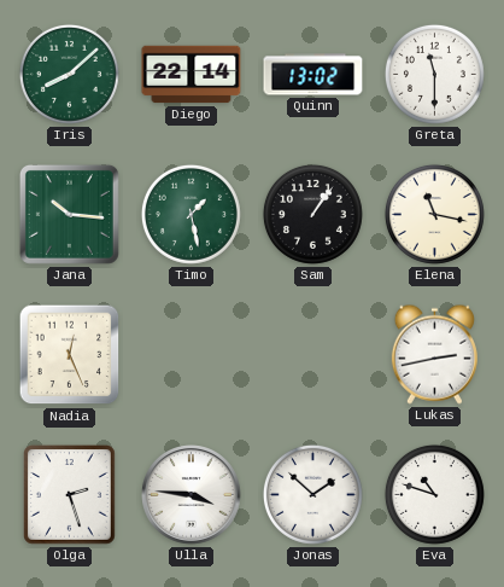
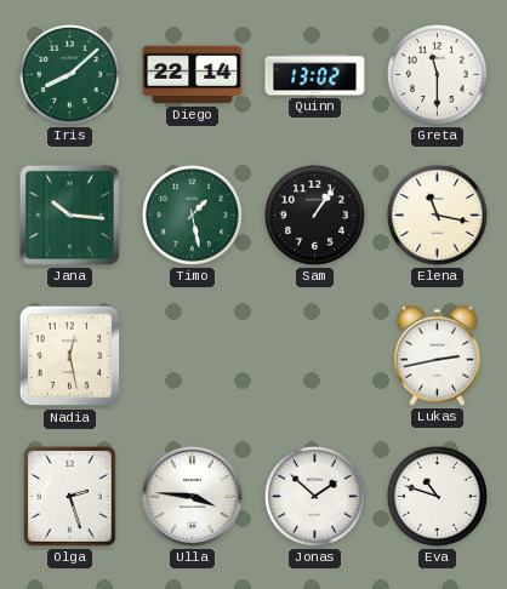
Nadia: 12:26 -> 12:28 (70, 356)
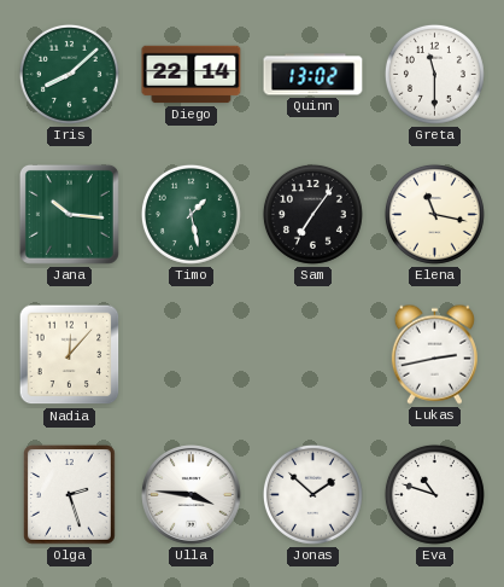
Sam: 1:06 -> 7:06 (312, 214)
Nadia: 12:28 -> 12:07 (70, 355)
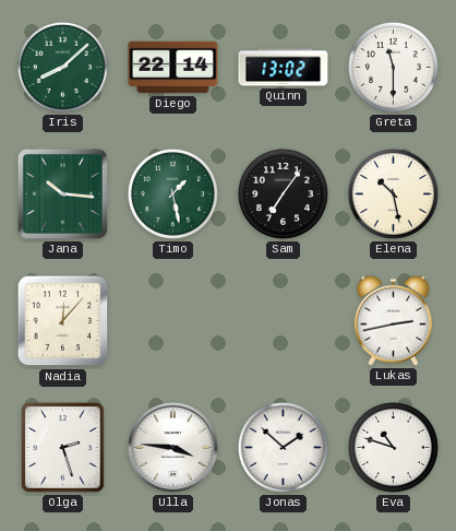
Elena: 11:17 -> 10:28 (393, 193)
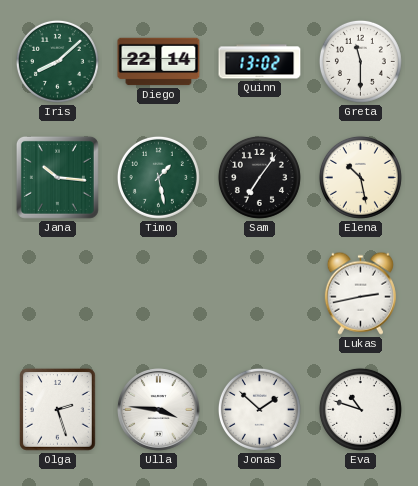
Nadia: 12:07 -> none (63, 321)
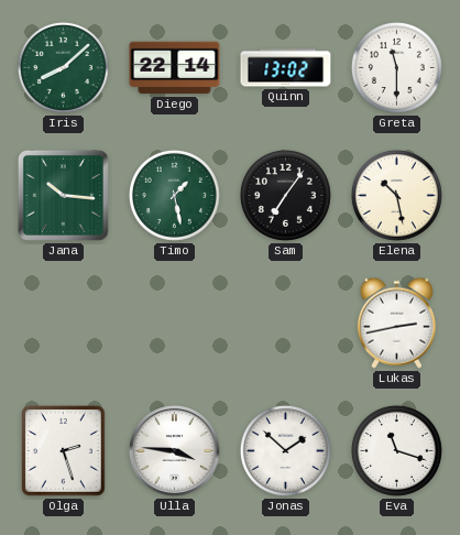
Eva: 10:48 -> 11:18 (396, 450)
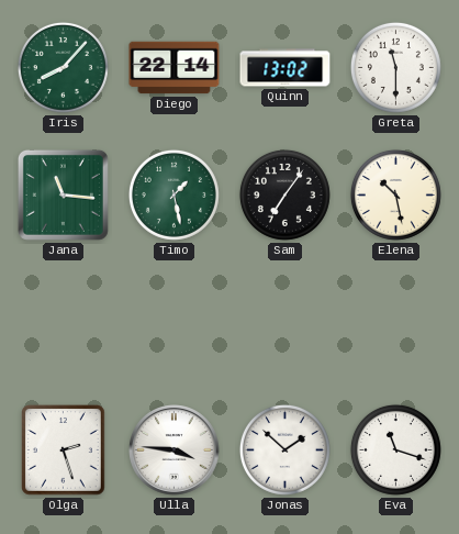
Iris: 8:08 -> 8:07 (63, 67)
Jana: 10:16 -> 11:16 (63, 194)
Lukas: 2:43 -> none (396, 323)
